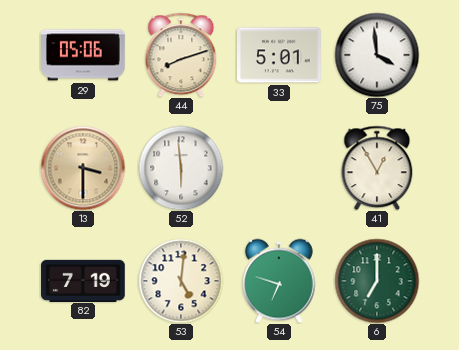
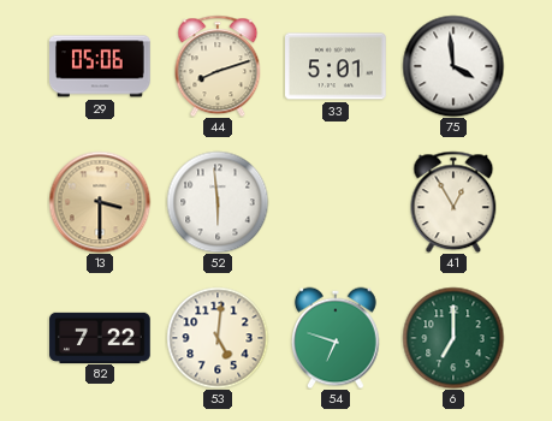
82: 7:19 -> 7:22 (100, 337)
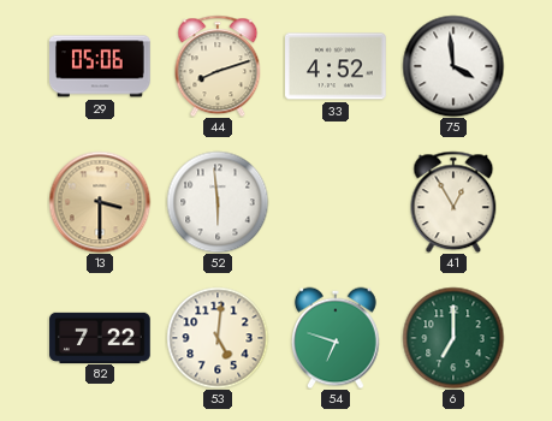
33: 5:01 -> 4:52 (337, 66)
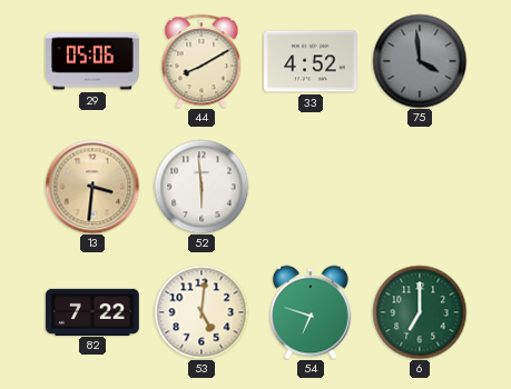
44: 8:12 -> 8:10 (202, 61)
75 dial: white -> grey (420, 61)
13: 3:30 -> 3:31 (92, 187)
41: 12:55 -> none (453, 202)
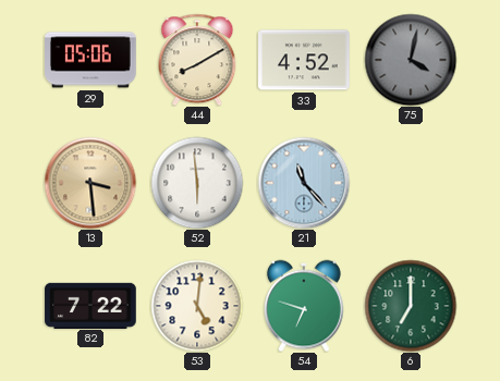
75: 3:59 -> 4:02 (411, 60)
13: 3:31 -> 3:29 (90, 183)
21: none -> 11:23 (304, 183)
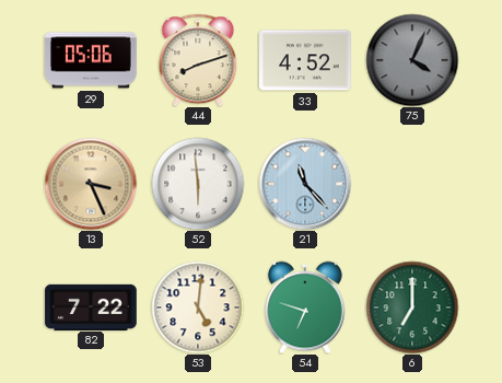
44: 8:10 -> 8:12 (198, 60)
75: 4:02 -> 4:04 (412, 60)
13: 3:29 -> 3:26 (91, 184)
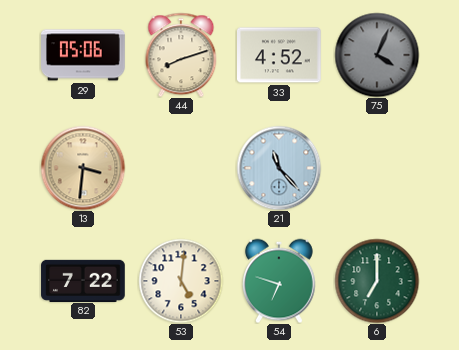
13: 3:26 -> 3:31 (83, 168)
52: 5:59 -> none (198, 184)
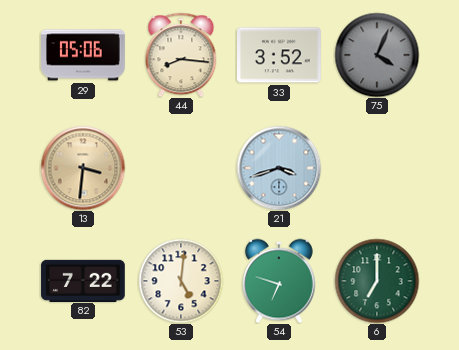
44: 8:12 -> 8:16 (181, 55)
33: 4:52 -> 3:52 (280, 55)
21: 11:23 -> 3:42 (279, 168)
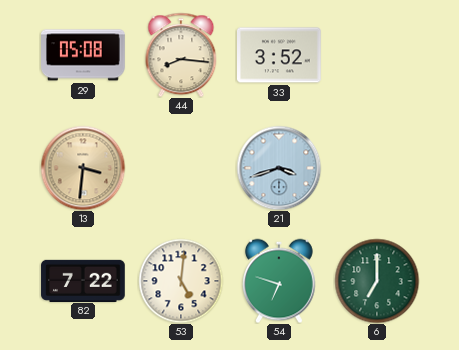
29: 05:06 -> 05:08 (84, 55)
75: 4:04 -> none (377, 55)
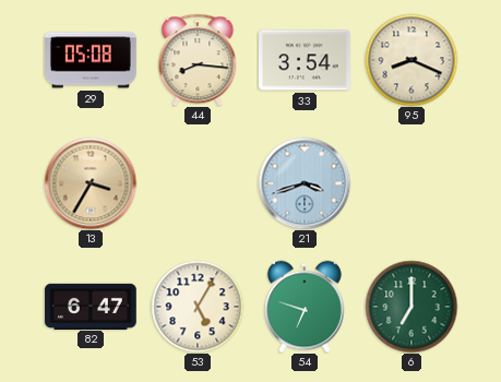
33: 3:52 -> 3:54 (306, 60)
95: none -> 8:19 (411, 60)
13: 3:31 -> 3:35 (91, 183)
82: 7:22 -> 6:47 (91, 306)
53: 5:01 -> 5:05 (198, 307)
